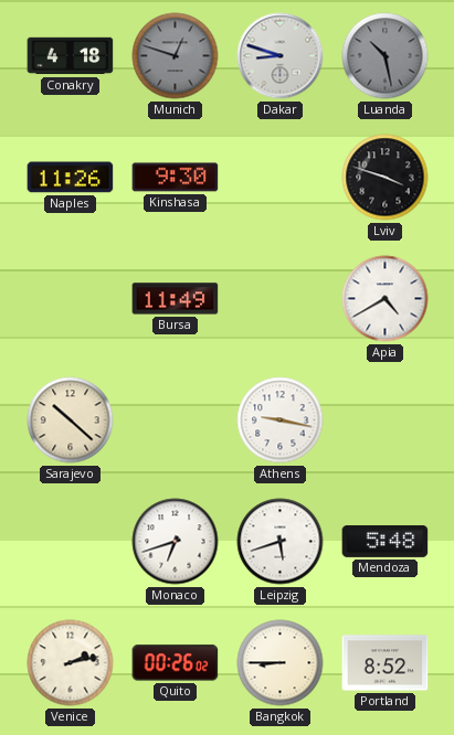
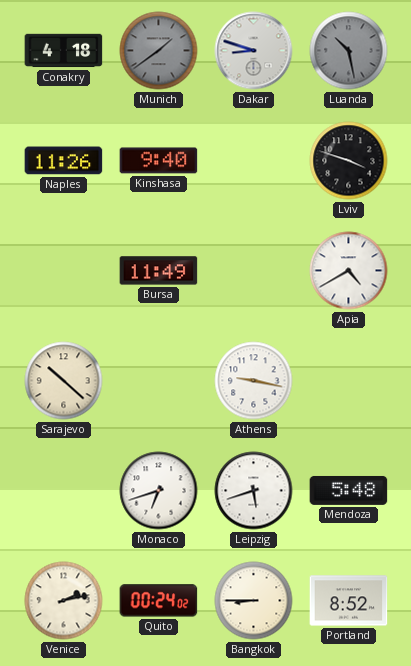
Munich: 12:48 -> 1:39 (159, 51)
Kinshasa: 9:30 -> 9:40 (159, 161)
Quito: 00:26 -> 00:24 (159, 601)
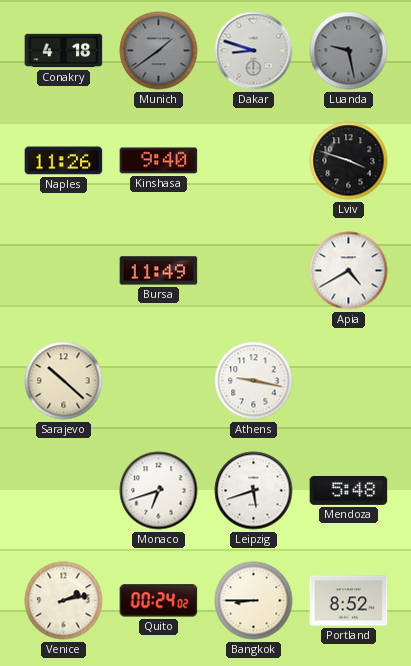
Luanda: 10:28 -> 9:28 (349, 51)
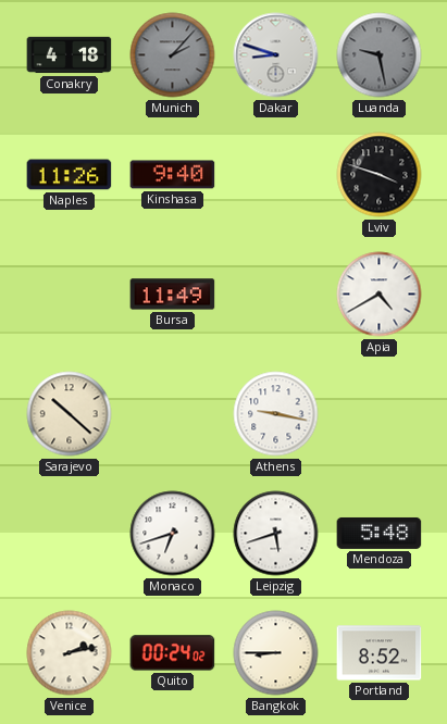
Munich: 1:39 -> 2:07 (173, 55)
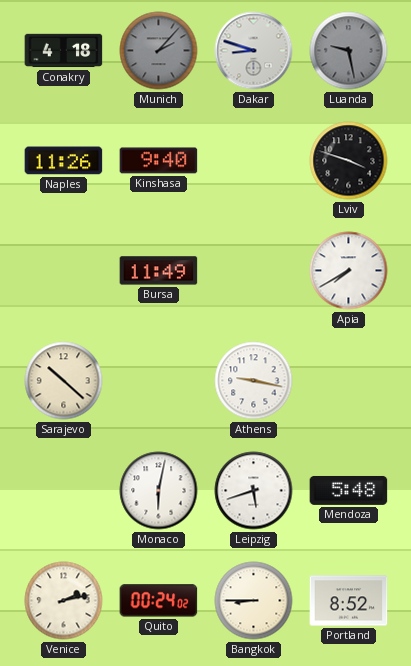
Apia: 4:40 -> 7:40 (349, 271)
Monaco: 6:42 -> 6:02 (159, 491)
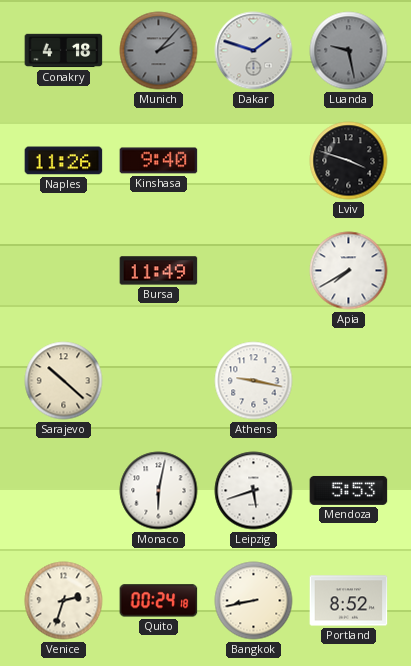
Dakar: 8:48 -> 1:48 (254, 51)
Mendoza: 5:48 -> 5:53 (349, 490)
Venice: 2:13 -> 2:33 (64, 601)
Quito: 00:24:02 -> 00:24:18 (159, 601)
Bangkok: 8:45 -> 8:43 (254, 601)
